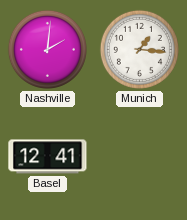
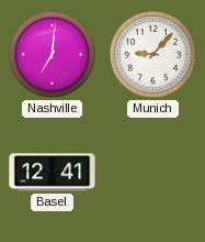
Nashville: 2:01 -> 7:01 (52, 54)
Munich: 1:16 -> 9:07 (152, 54)
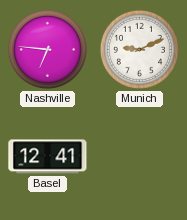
Nashville: 7:01 -> 6:46 (47, 49)
Munich: 9:07 -> 9:11 (139, 49)
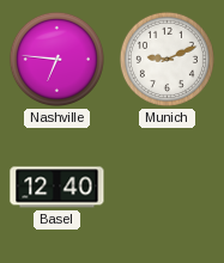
Basel: 12:41 -> 12:40 (57, 188)
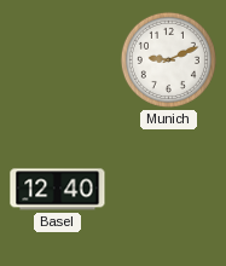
Nashville: 6:46 -> none (56, 59)
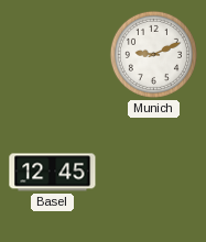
Basel: 12:40 -> 12:45 (53, 173)
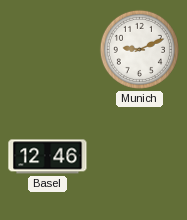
Basel: 12:45 -> 12:46 (48, 157)
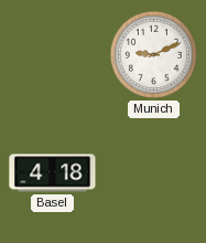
Basel: 12:46 -> 4:18 (53, 173)
